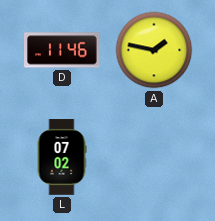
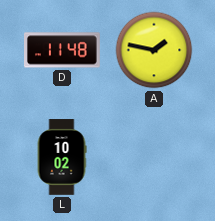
D: 11:46 -> 11:48 (62, 50)
L: 07:02 -> 10:02 (62, 157)
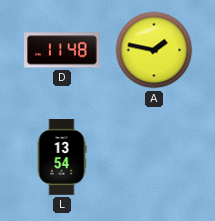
L: 10:02 -> 13:54 (62, 157)
